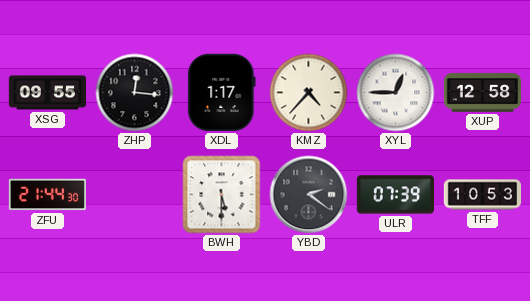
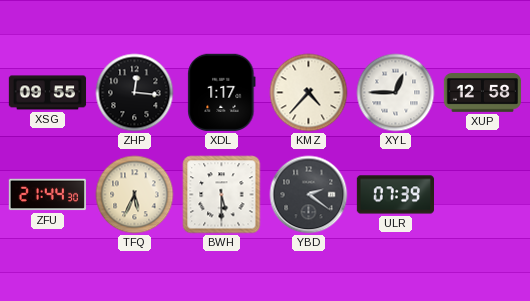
TFQ: none -> 5:34 (135, 195)
TFF: 10:53 -> none (483, 195)
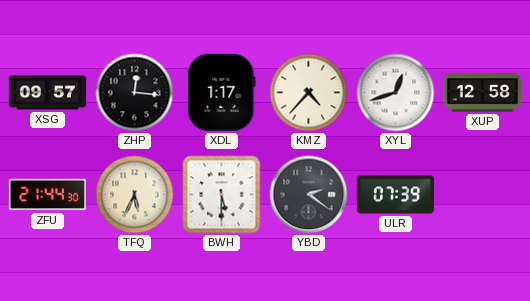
XSG: 09:55 -> 09:57 (48, 93)
XYL: 12:45 -> 12:42 (396, 93)
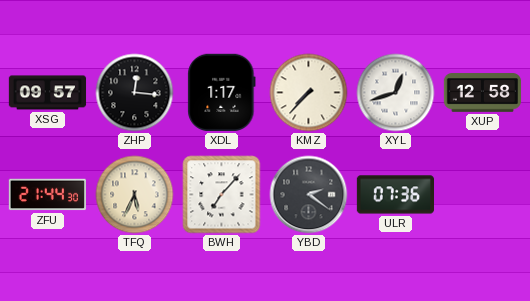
KMZ: 4:37 -> 7:37 (309, 93)
BWH: 5:30 -> 7:07 (222, 195)
ULR: 07:39 -> 07:36 (395, 195)
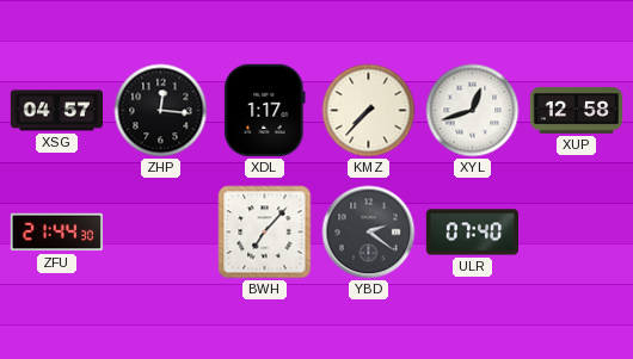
XSG: 09:57 -> 04:57 (57, 111)
TFQ: 5:34 -> none (135, 195)
ULR: 07:36 -> 07:40 (472, 233)
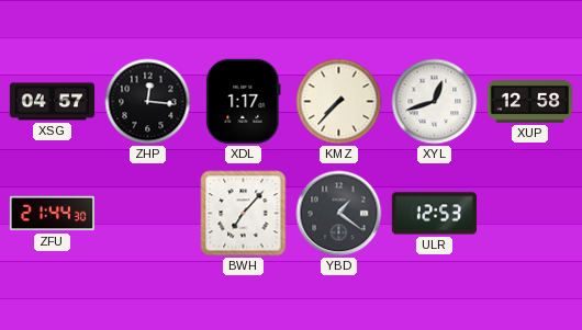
YBD: 2:21 -> 1:21 (339, 214)
ULR: 07:40 -> 12:53 (434, 214)
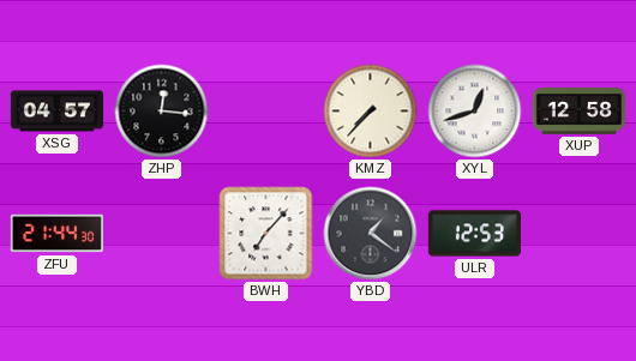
XDL: 1:17 -> none (244, 101)
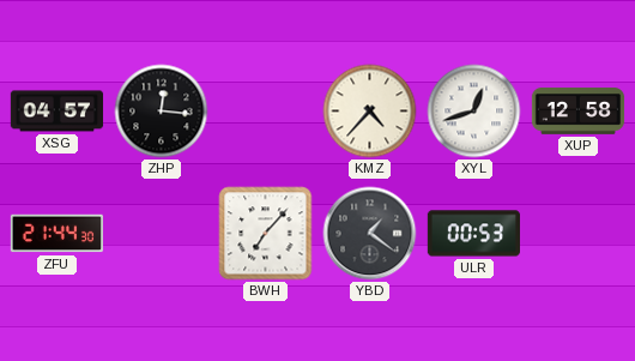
KMZ: 7:37 -> 4:37 (370, 112)
ULR: 12:53 -> 00:53 (473, 234)
